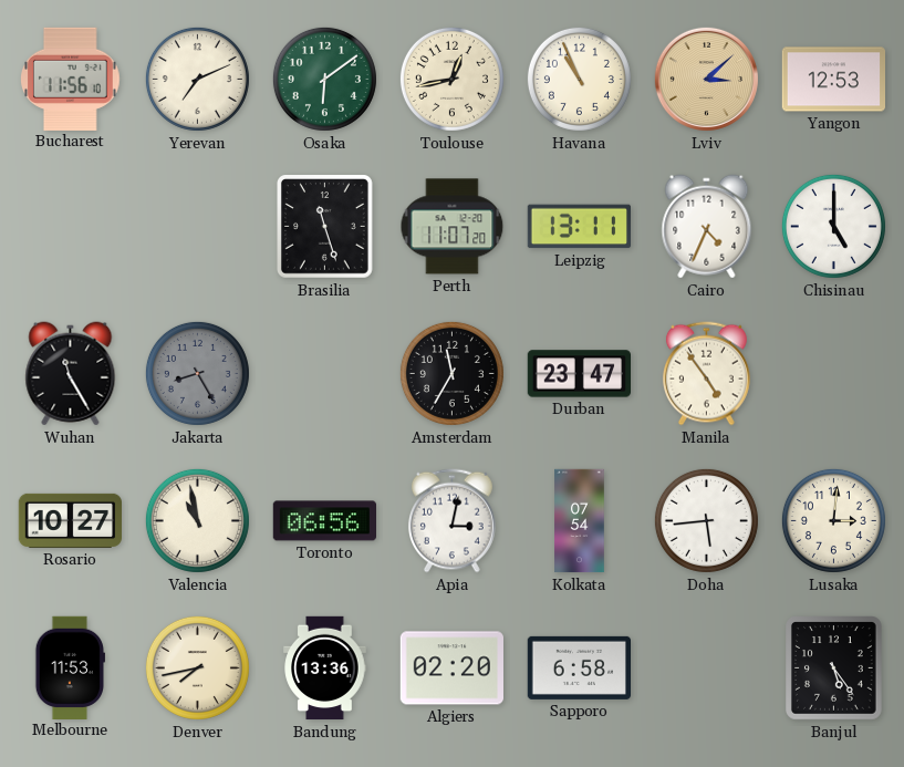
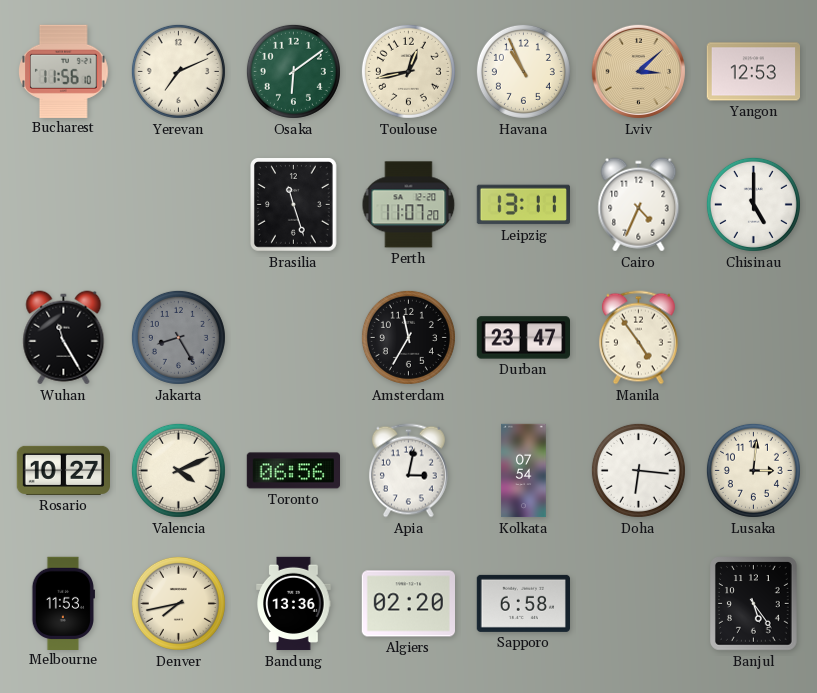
Valencia: 10:58 -> 4:11 (178, 470)
Doha: 5:44 -> 6:16 (638, 470)
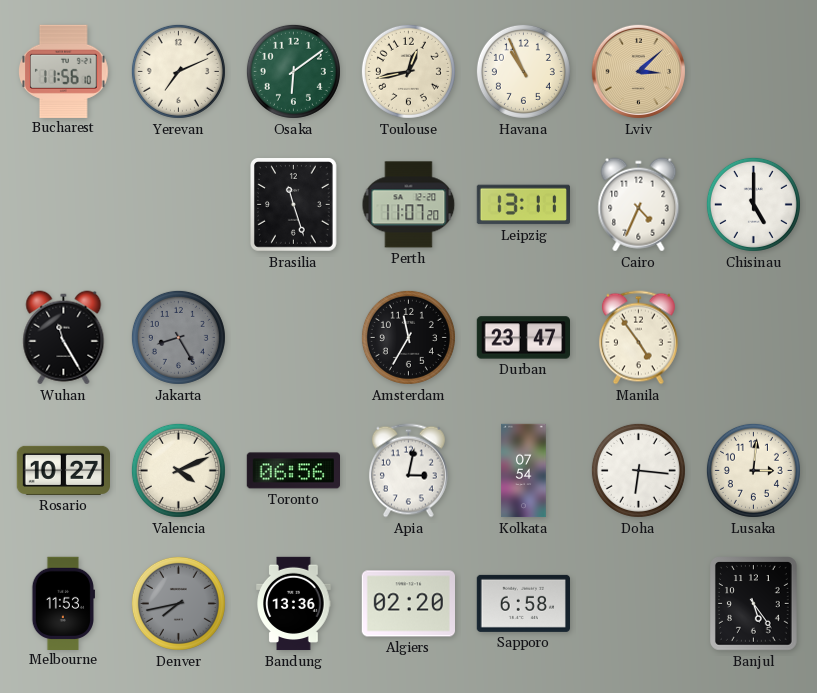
Yangon: 12:53 -> none (753, 72)
Denver dial: cream -> grey (178, 603)
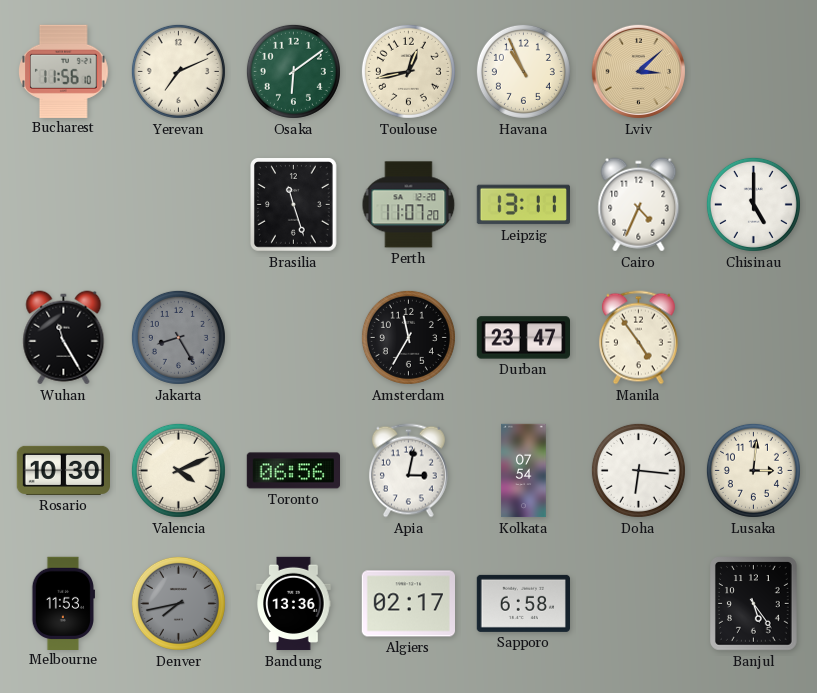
Rosario: 10:27 -> 10:30 (64, 470)
Algiers: 02:20 -> 02:17 (408, 604)
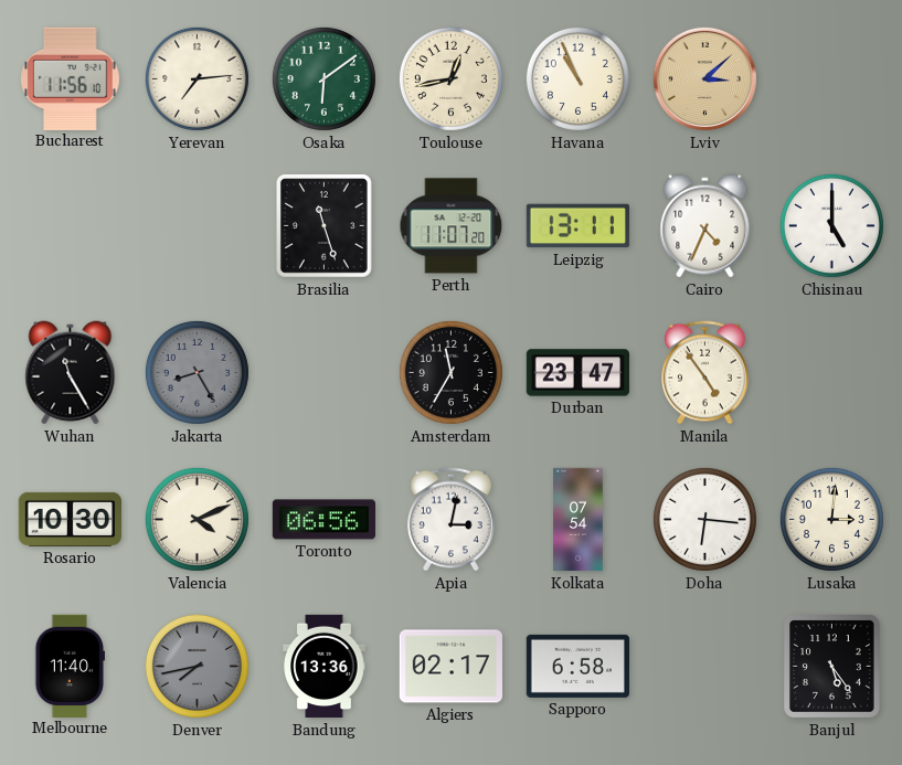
Yerevan: 7:11 -> 7:14 (197, 78)
Melbourne: 11:53 -> 11:40 (71, 666)
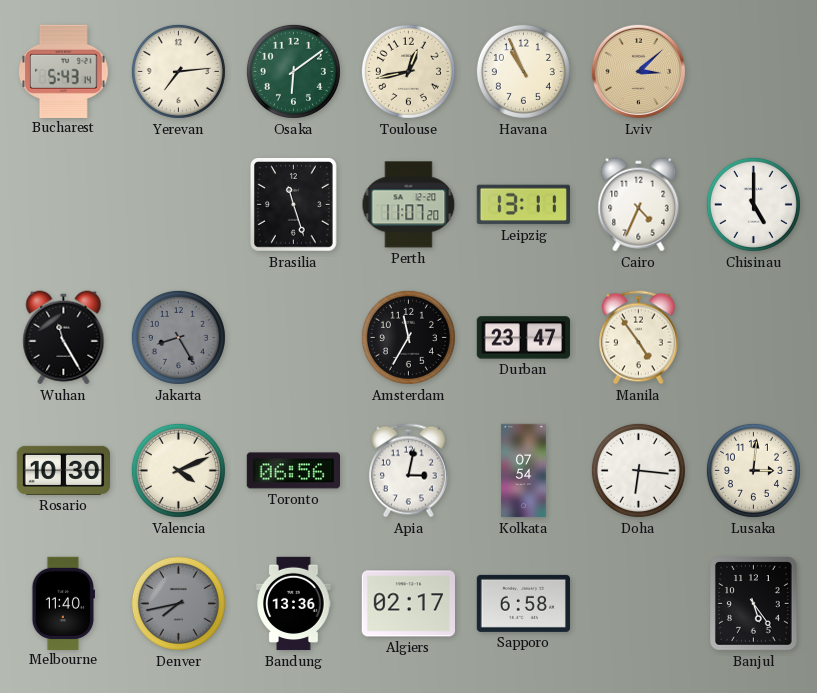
Bucharest: 11:56 -> 5:43 (64, 71)
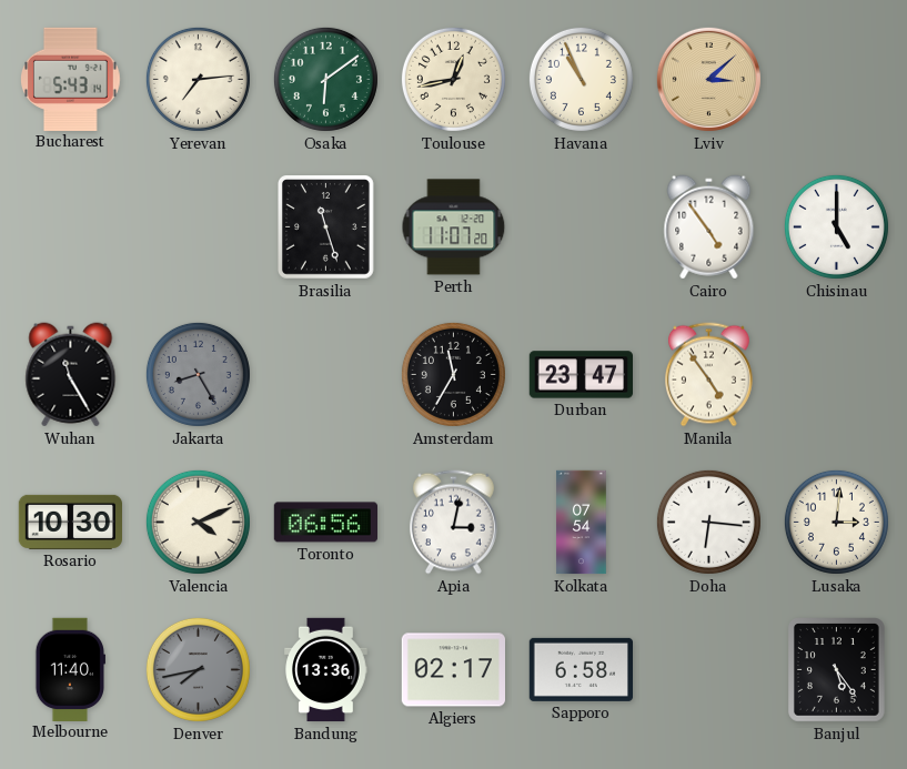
Leipzig: 13:11 -> none (523, 205)
Cairo: 4:34 -> 4:54 (709, 227)
